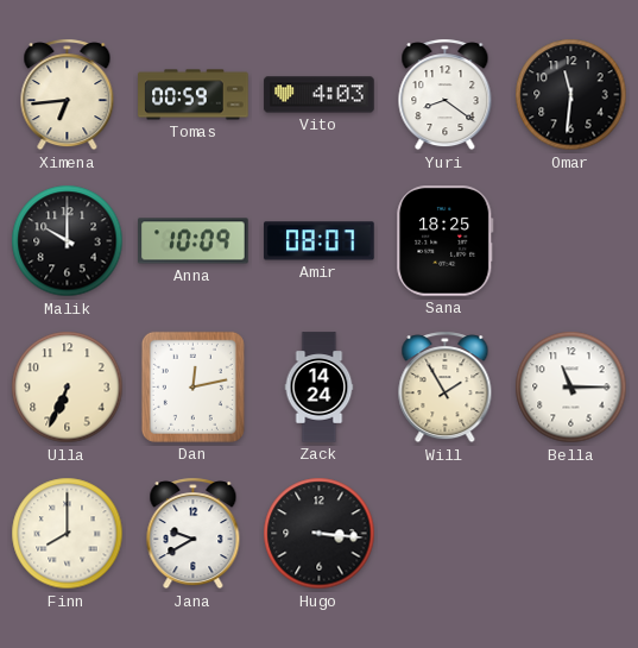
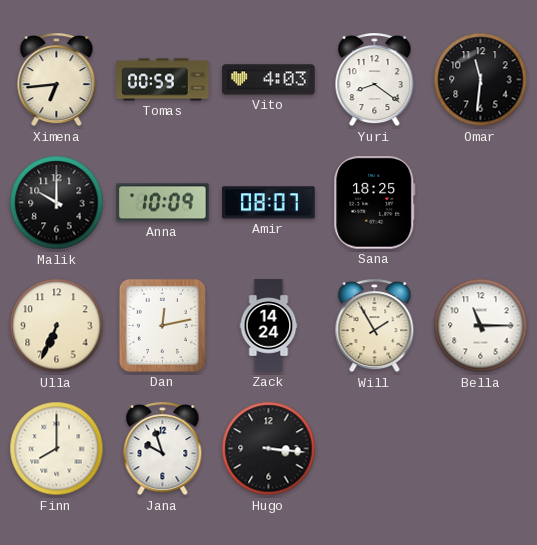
Jana: 9:40 -> 9:57 (163, 449)
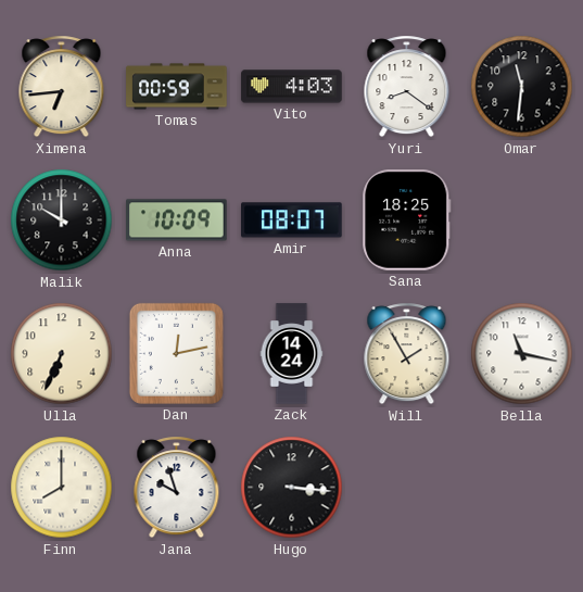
Bella: 11:15 -> 11:17 (522, 354)
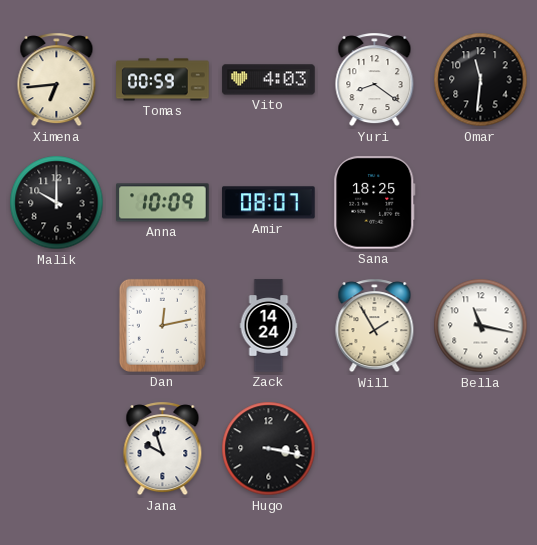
Ulla: 6:34 -> none (62, 354)
Finn: 8:00 -> none (62, 488)
Hugo: 3:16 -> 3:17 (269, 449)
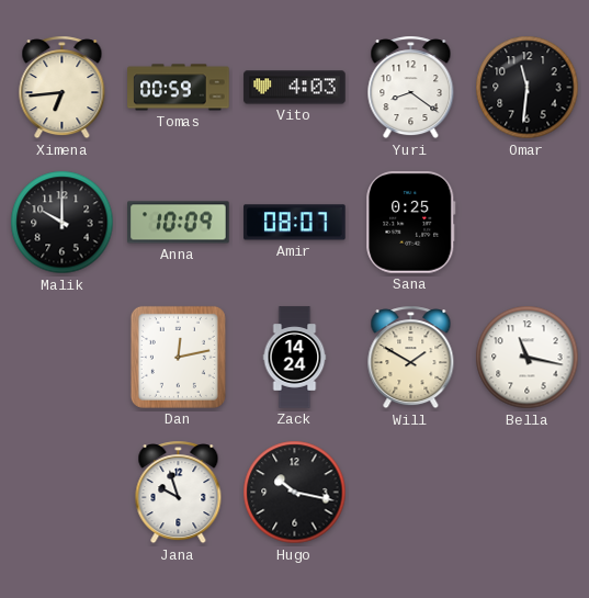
Sana: 18:25 -> 0:25 (411, 223)
Will: 1:55 -> 1:50 (411, 358)
Hugo: 3:17 -> 10:17 (295, 493)
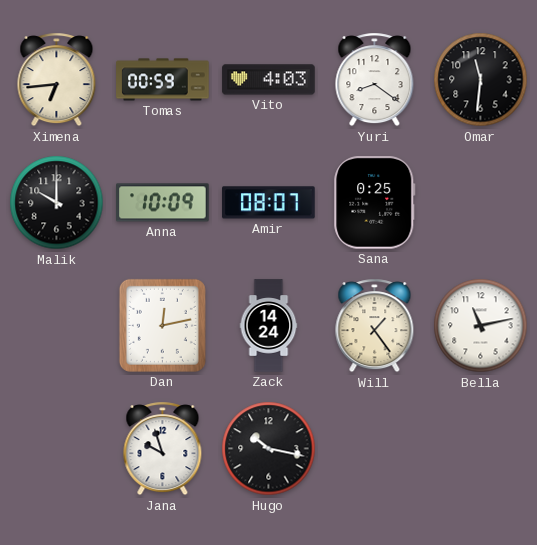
Will: 1:50 -> 1:24 (375, 326)
Bella: 11:17 -> 11:13 (481, 326)
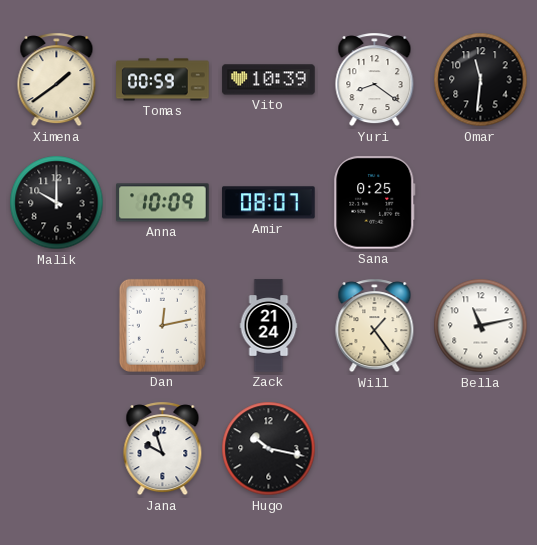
Ximena: 6:44 -> 1:39 (57, 80)
Vito: 4:03 -> 10:39 (269, 80)
Zack: 14:24 -> 21:24 (269, 326)
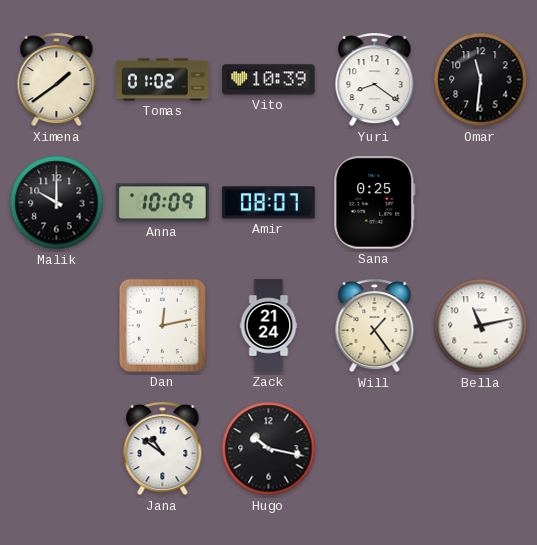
Tomas: 00:59 -> 01:02 (163, 80)
Jana: 9:57 -> 10:51 (163, 449)
